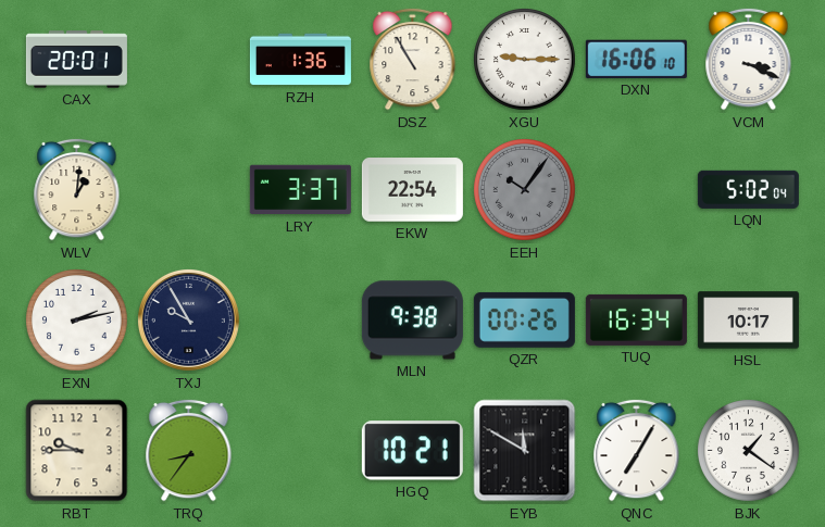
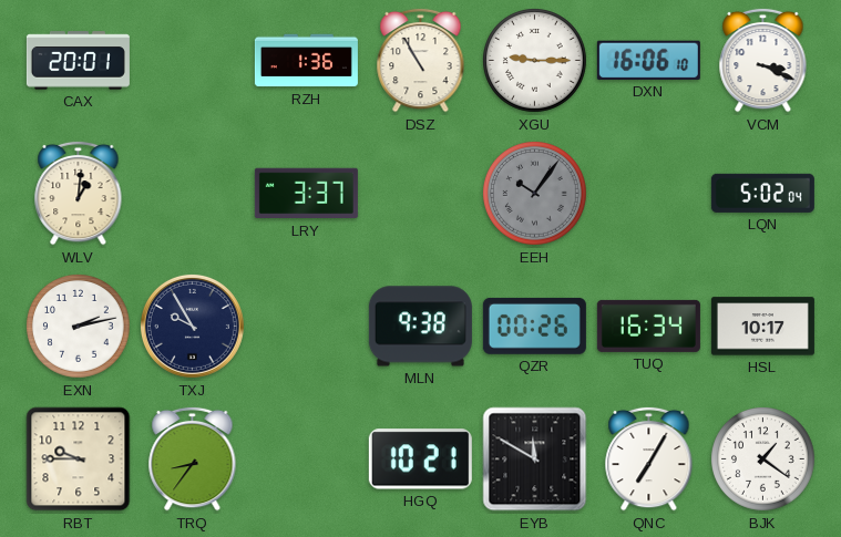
EKW: 22:54 -> none (412, 190)
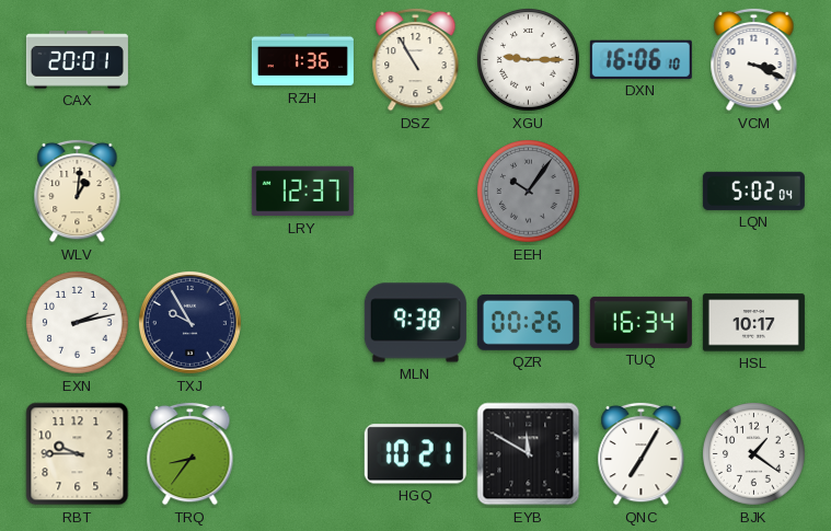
LRY: 3:37 -> 12:37 (302, 192)
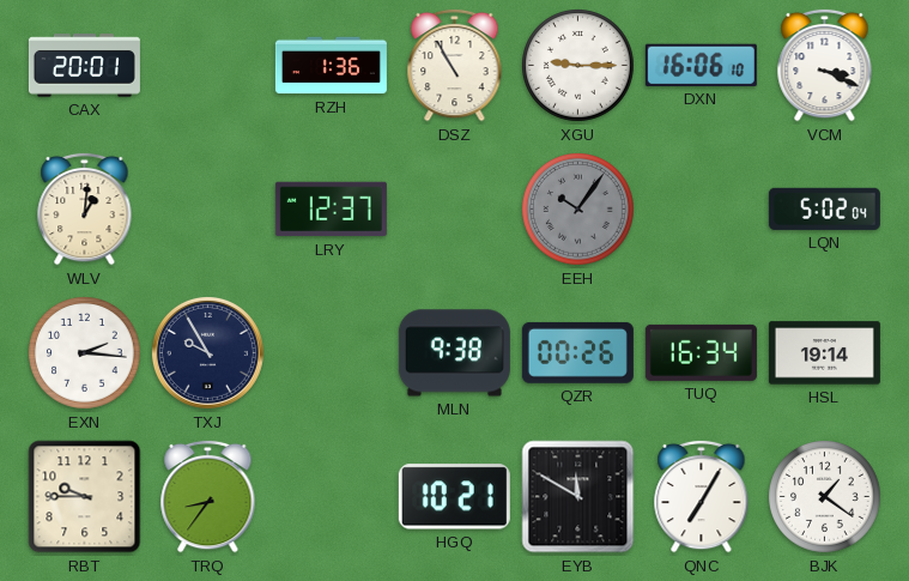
EXN: 2:13 -> 2:16 (85, 353)
HSL: 10:17 -> 19:14 (824, 353)
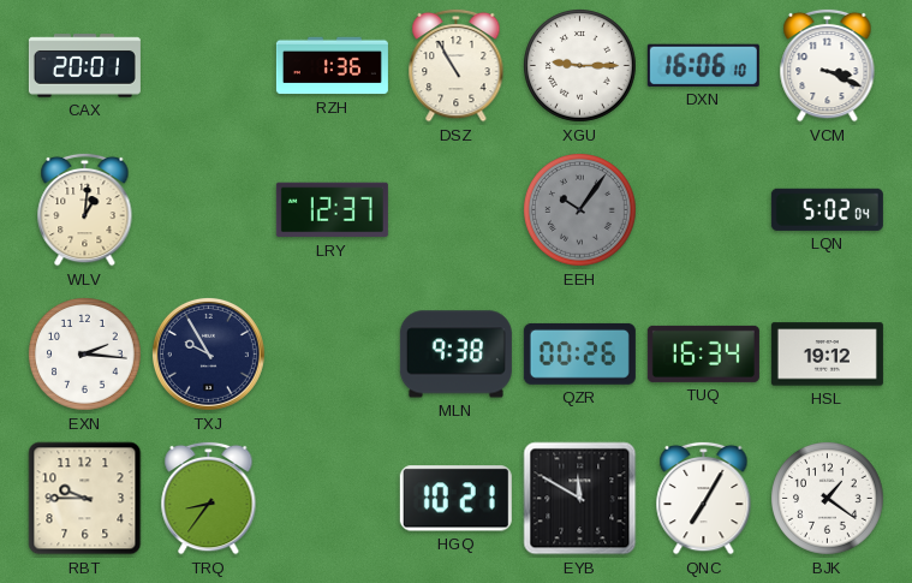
HSL: 19:14 -> 19:12 (827, 355)
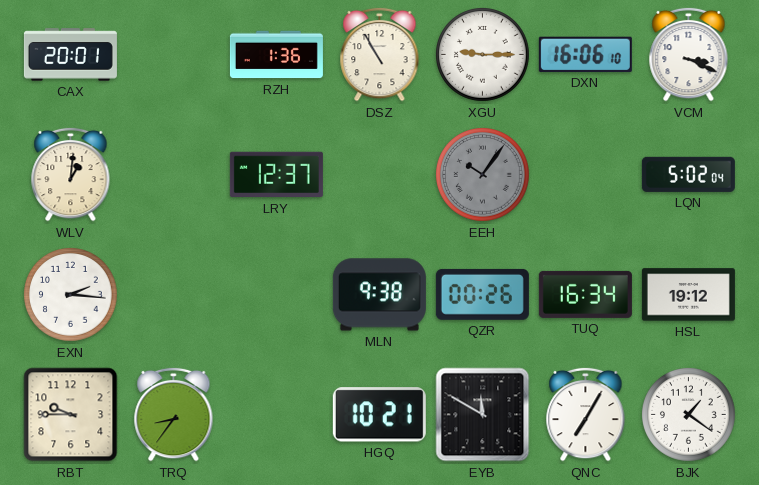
TXJ: 9:55 -> none (208, 353)
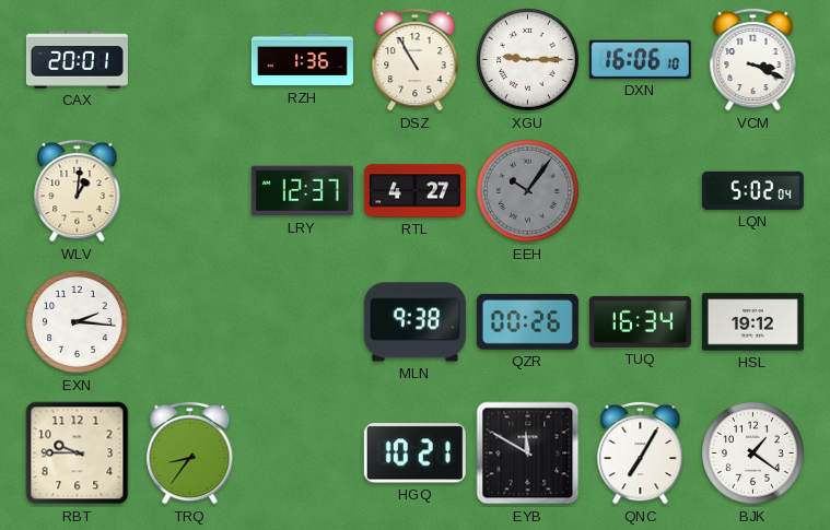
RTL: none -> 4:27 (414, 191)
